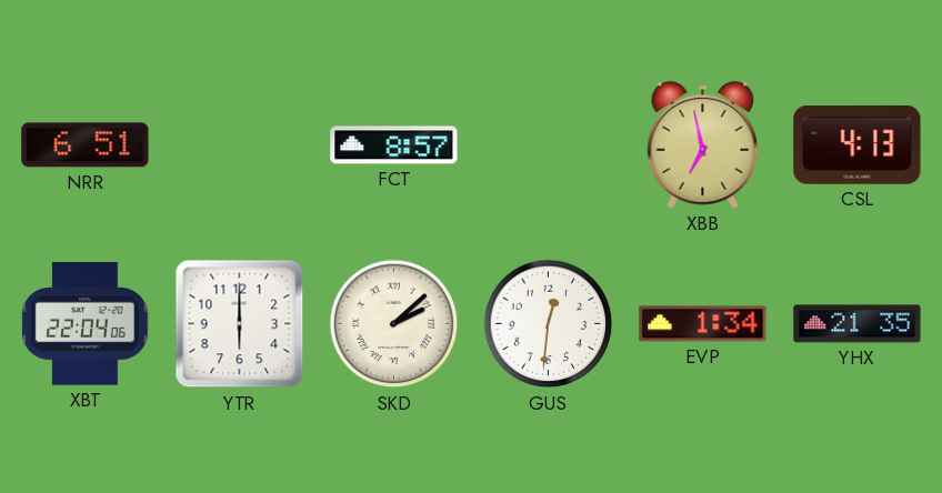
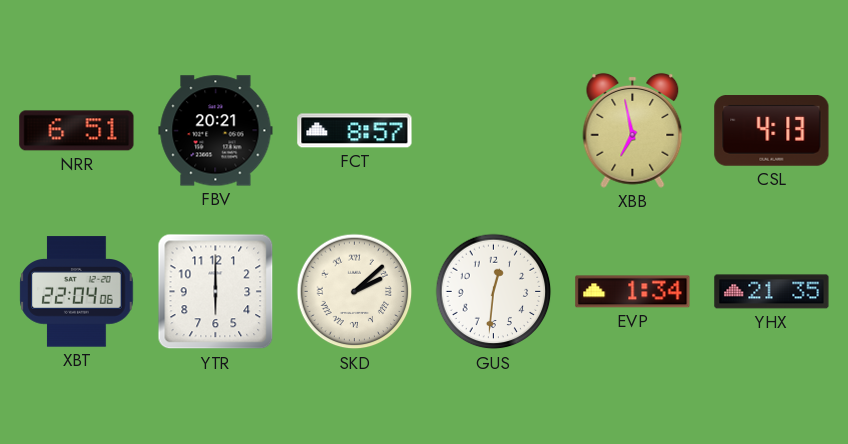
FBV: none -> 20:21 (216, 131)
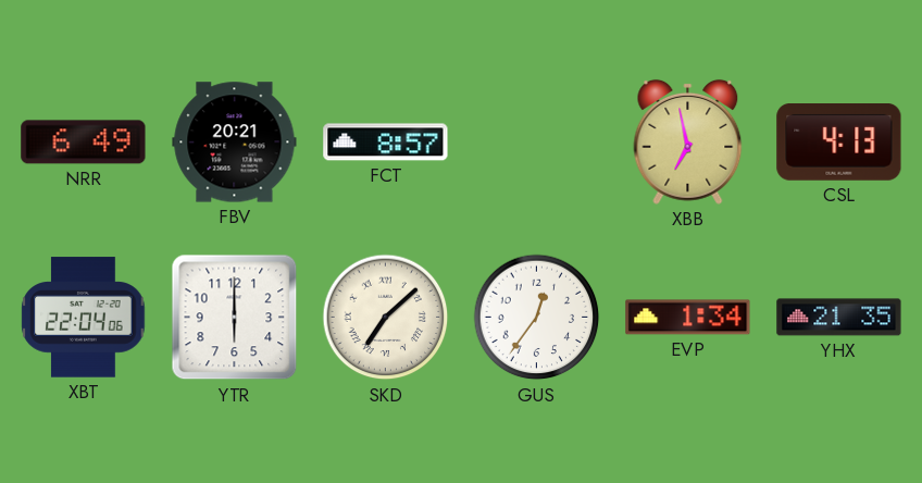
NRR: 6:51 -> 6:49 (84, 143)
SKD: 2:08 -> 7:08 (386, 318)
GUS: 12:31 -> 12:36 (537, 318)
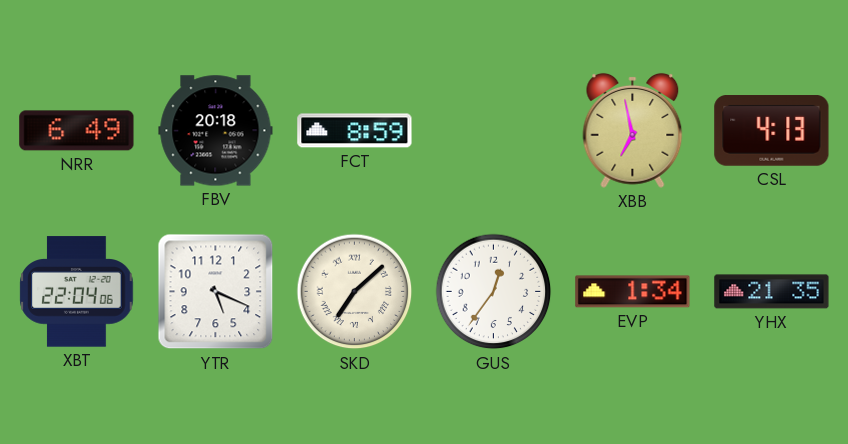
FBV: 20:21 -> 20:18 (216, 131)
FCT: 8:57 -> 8:59 (355, 131)
YTR: 6:00 -> 5:19 (216, 292)
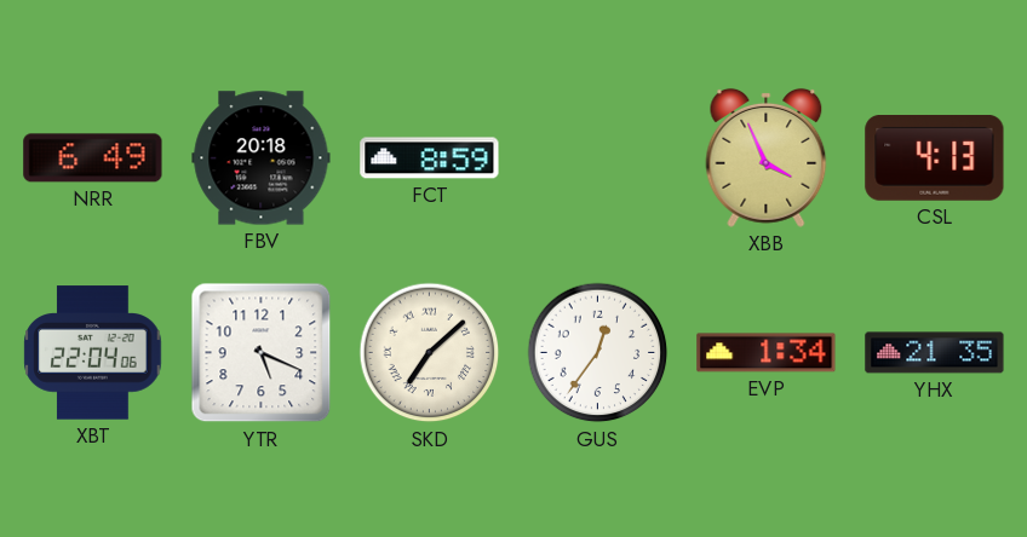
XBB: 6:58 -> 3:56 (767, 157)
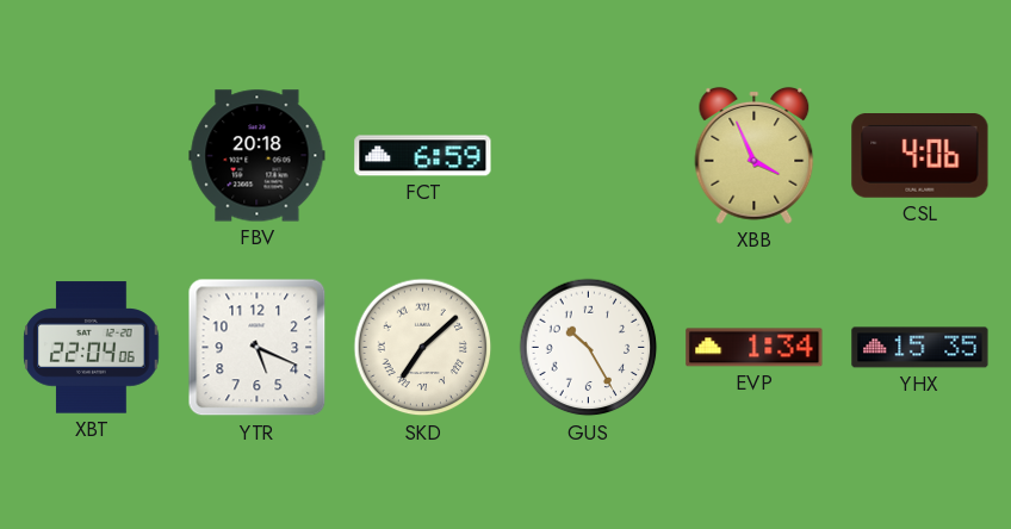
NRR: 6:49 -> none (93, 158)
FCT: 8:59 -> 6:59 (423, 156)
CSL: 4:13 -> 4:06 (920, 156)
GUS: 12:36 -> 10:25 (589, 348)
YHX: 21:35 -> 15:35 (920, 348)
